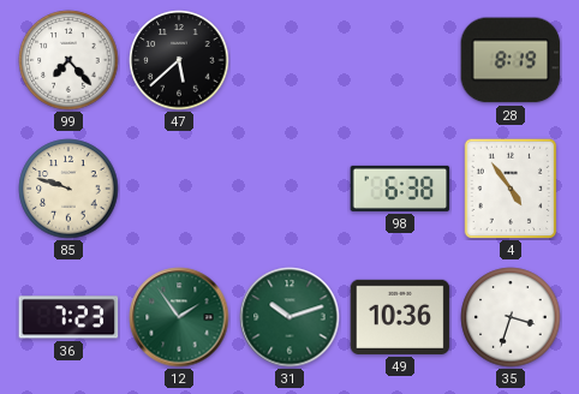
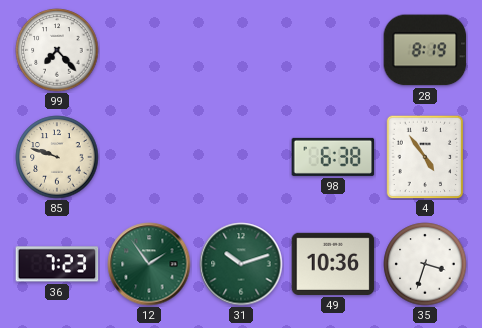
47: 5:38 -> none (179, 60)
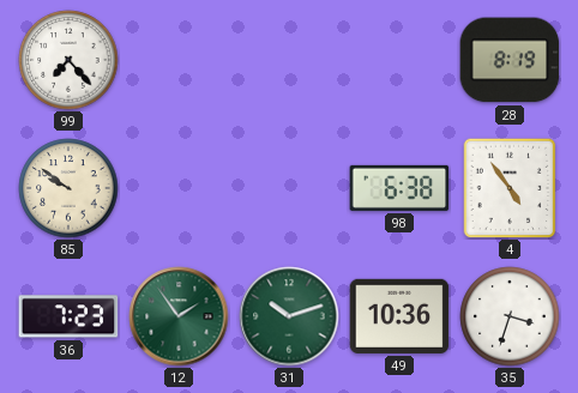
85: 9:48 -> 9:51 (68, 188)
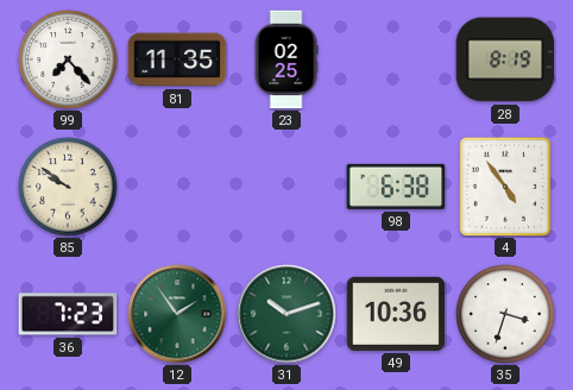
81: none -> 11:35 (177, 59)
23: none -> 02:25 (286, 59)
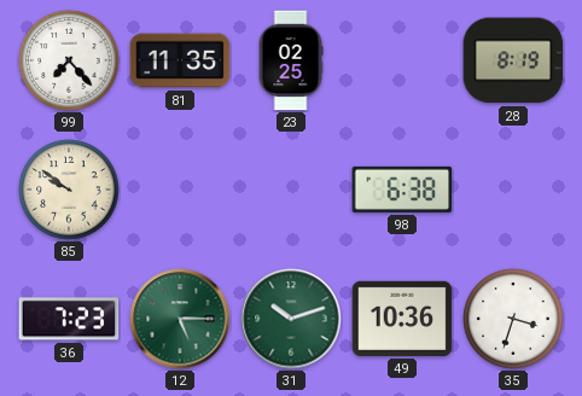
4: 4:54 -> none (505, 187)
12: 1:54 -> 5:15 (180, 319)
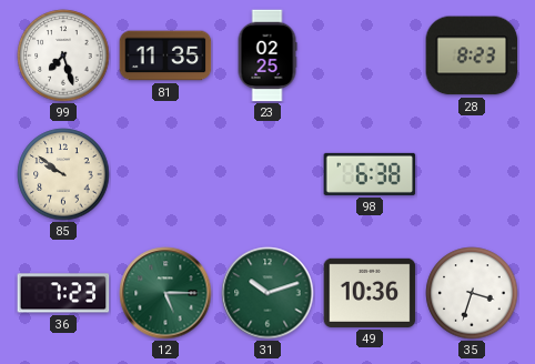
99: 7:23 -> 7:27 (63, 55)
28: 8:19 -> 8:23 (472, 55)
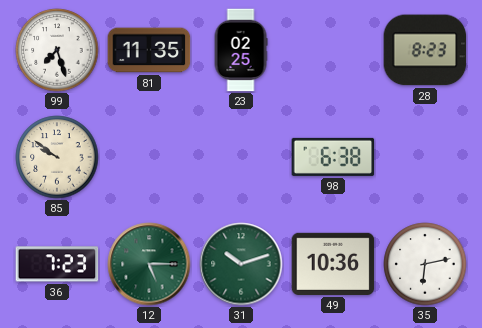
35: 3:33 -> 6:13 (425, 264)
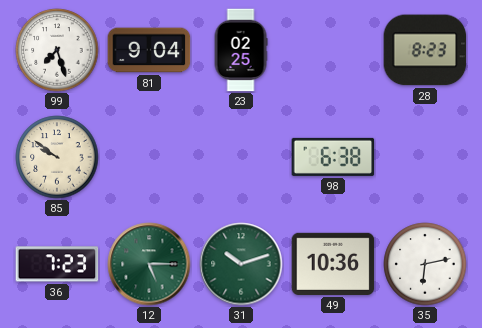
81: 11:35 -> 9:04 (149, 50)
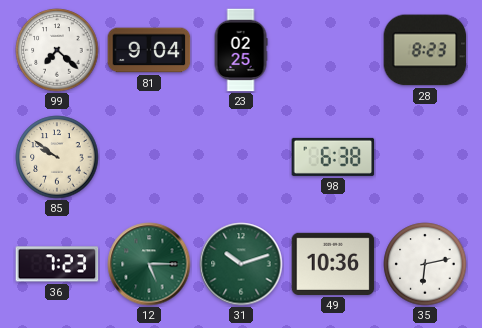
99: 7:27 -> 7:22 (57, 50)
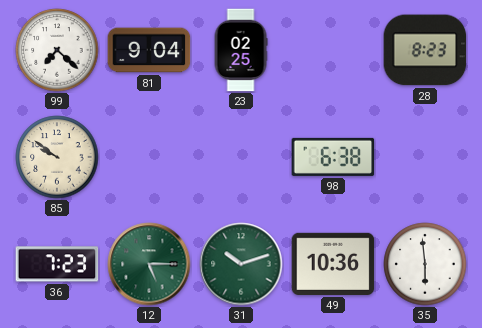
35: 6:13 -> 5:59 (425, 264)
